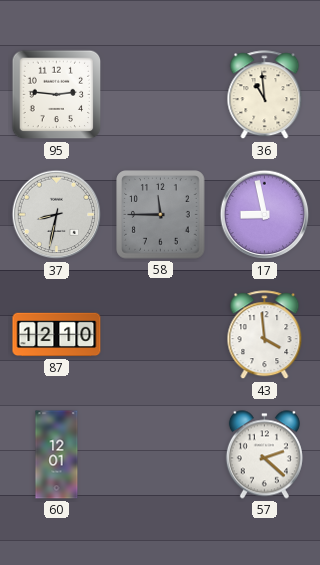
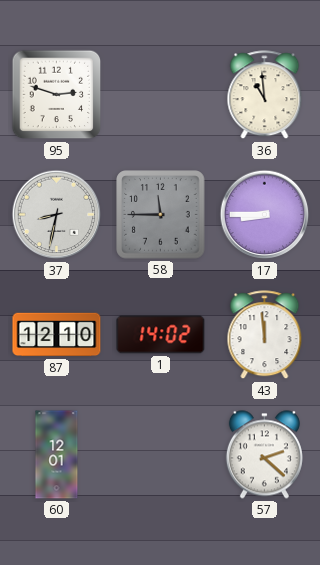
95: 2:46 -> 2:48 (57, 95)
17: 8:58 -> 8:45 (265, 215)
1: none -> 14:02 (161, 335)
43: 3:59 -> 11:59 (265, 335)
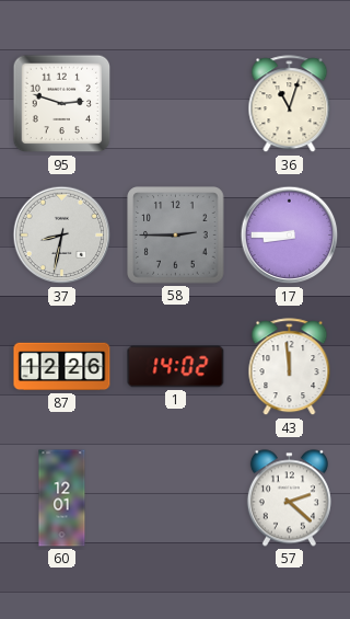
36: 10:59 -> 11:03 (290, 104)
58: 11:45 -> 2:45 (176, 236)
87: 12:10 -> 12:26 (62, 367)
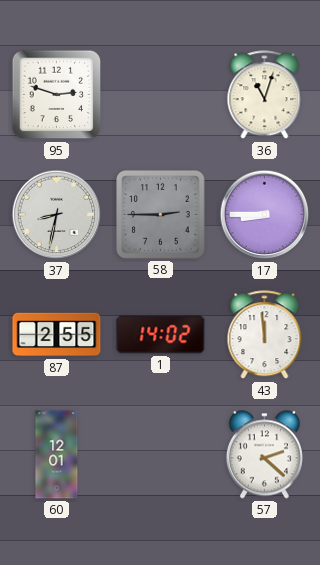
87: 12:26 -> 2:55 (57, 335)
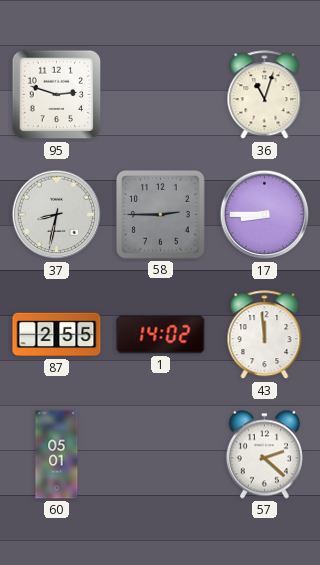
60: 12:01 -> 05:01 (57, 455)
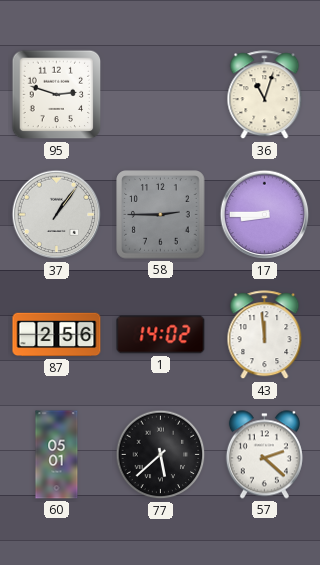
37: 8:32 -> 1:06 (57, 215)
87: 2:55 -> 2:56 (57, 335)
77: none -> 5:38 (161, 455)
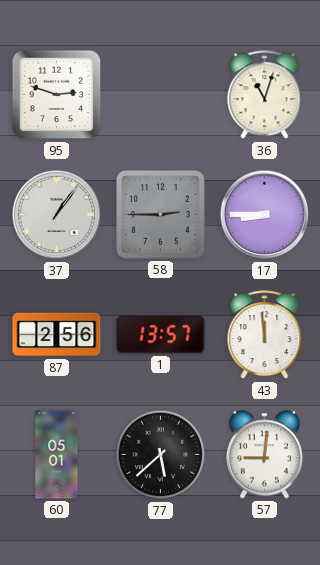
1: 14:02 -> 13:57 (161, 335)
57: 2:22 -> 9:01 (264, 455)
